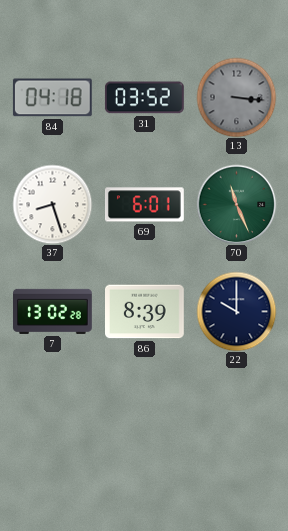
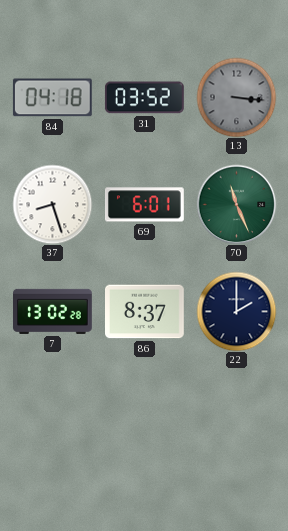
86: 8:39 -> 8:37 (145, 312)
22: 10:00 -> 2:00 (236, 311)
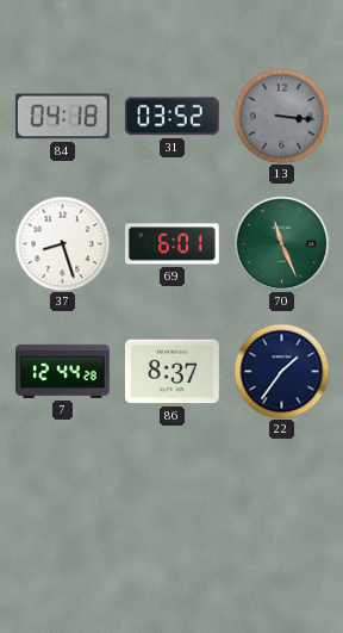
7: 13:02 -> 12:44 (63, 371)
22: 2:00 -> 1:36 (281, 371)
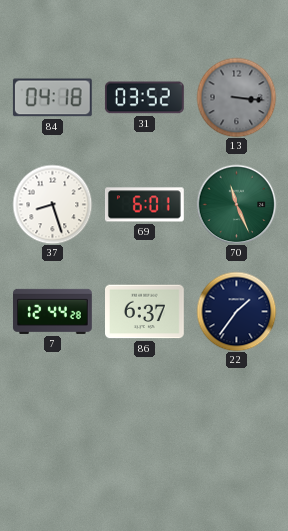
86: 8:37 -> 6:37 (145, 312)
